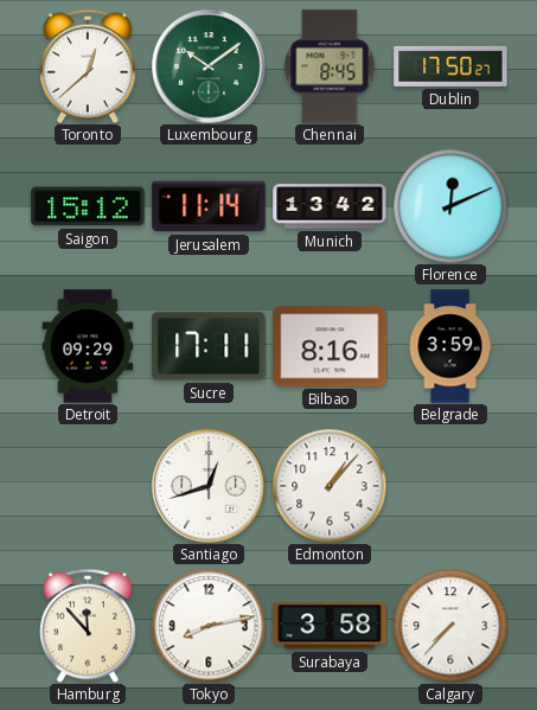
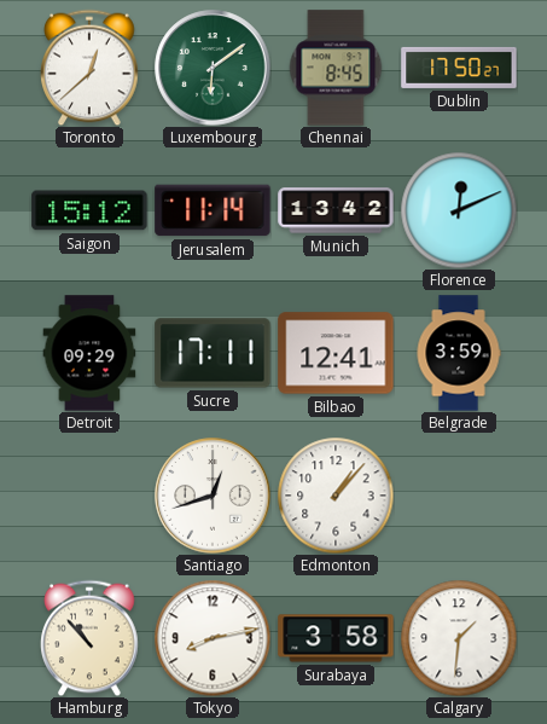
Luxembourg: 10:09 -> 6:09 (213, 68)
Bilbao: 8:16 -> 12:41 (336, 353)
Hamburg: 11:53 -> 10:53 (91, 638)
Calgary: 7:37 -> 1:31 (459, 638)
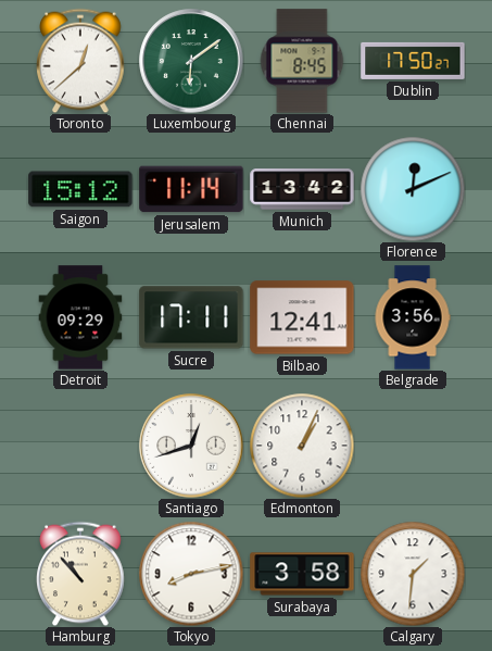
Belgrade: 3:59 -> 3:56 (413, 317)
Edmonton: 1:07 -> 1:04 (302, 446)
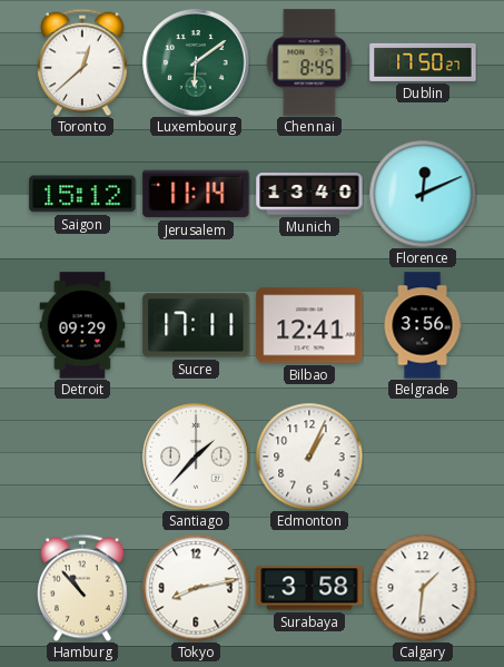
Munich: 13:42 -> 13:40 (309, 194)
Santiago: 12:42 -> 1:37 (196, 457)
